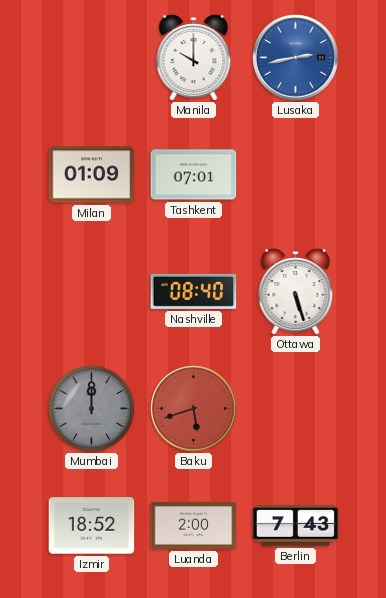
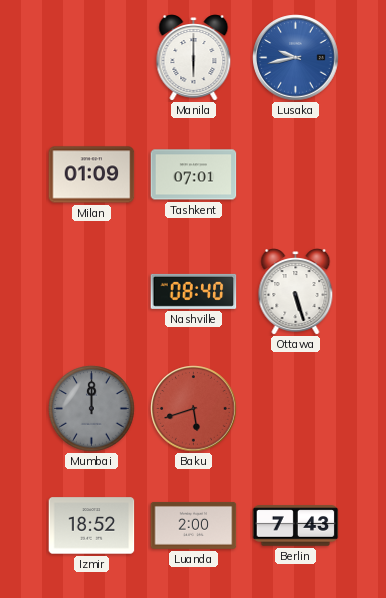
Manila: 10:00 -> 6:00 (194, 58)
Lusaka: 2:43 -> 9:43 (296, 58)
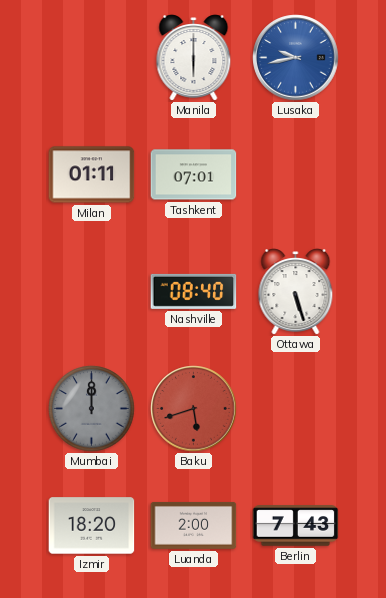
Milan: 01:09 -> 01:11 (92, 175)
Izmir: 18:52 -> 18:20 (92, 526)
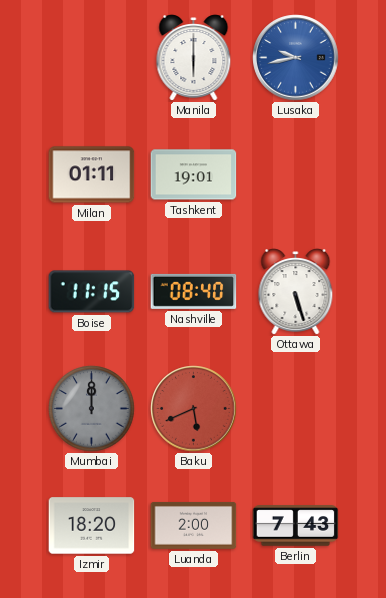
Tashkent: 07:01 -> 19:01 (194, 175)
Boise: none -> 11:15 (92, 292)
Baku: 5:42 -> 5:41 (194, 409)
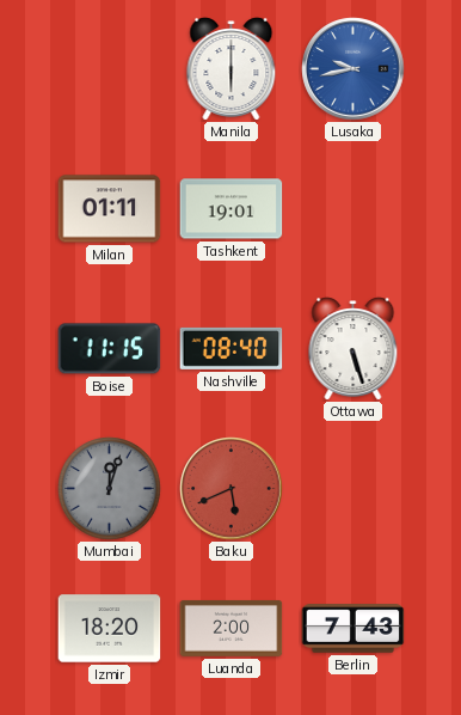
Mumbai: 12:00 -> 12:03 (110, 489)
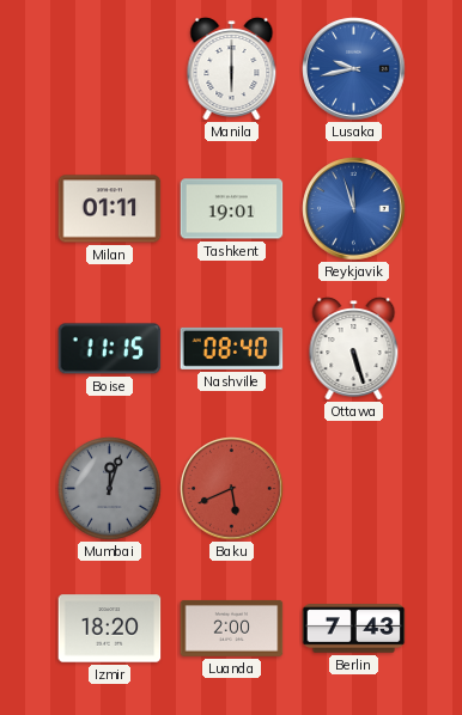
Reykjavik: none -> 11:57 (354, 209)
